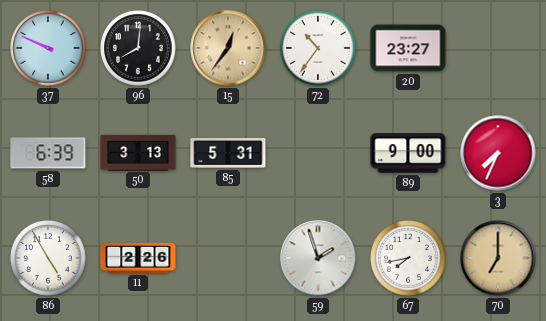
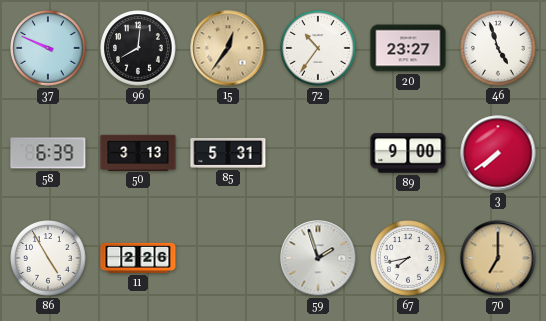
46: none -> 4:57 (498, 48)
3: 7:34 -> 7:39 (498, 153)
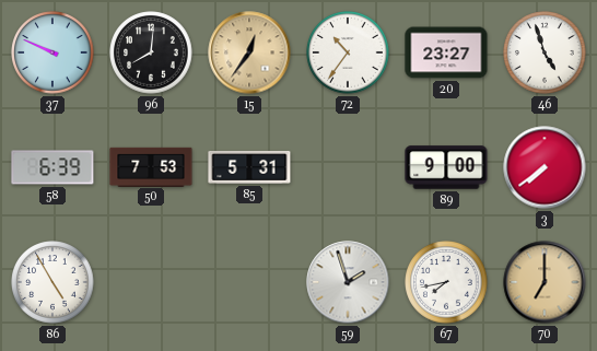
50: 3:13 -> 7:53 (151, 166)
11: 2:26 -> none (138, 258)
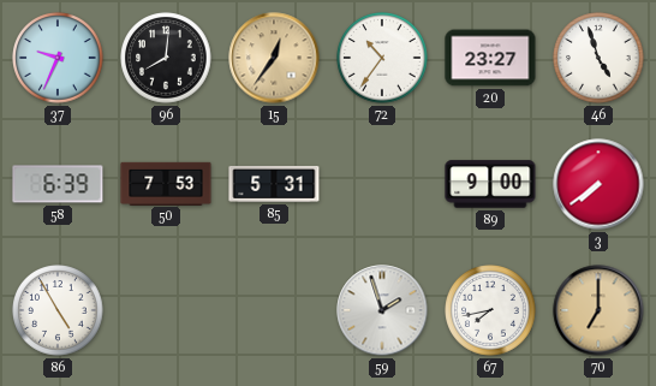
37: 9:49 -> 9:34 (58, 58)
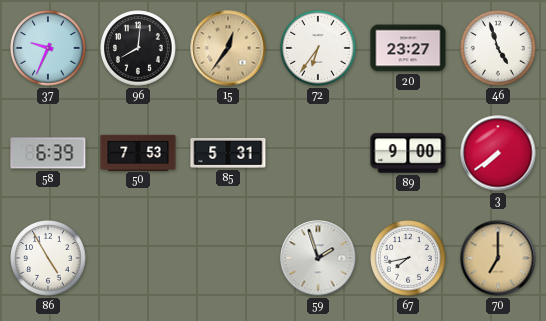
72: 10:36 -> 6:36 (318, 48)
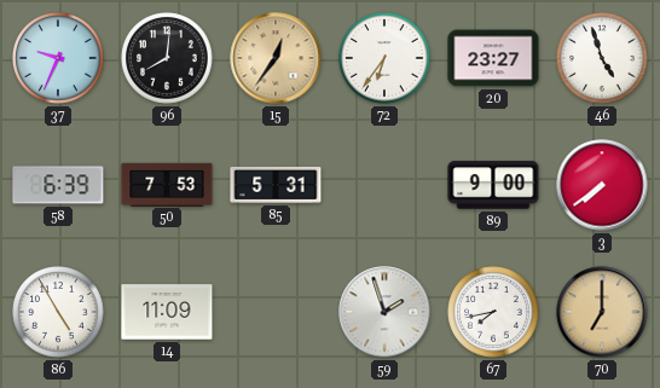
14: none -> 11:09 (167, 312)
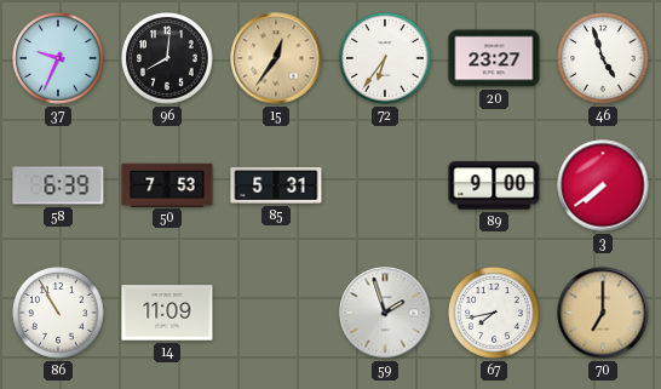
86: 4:55 -> 10:55 (58, 313)
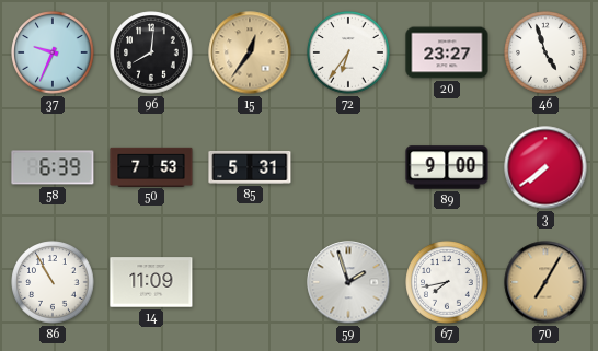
70: 7:00 -> 7:05 (545, 282)
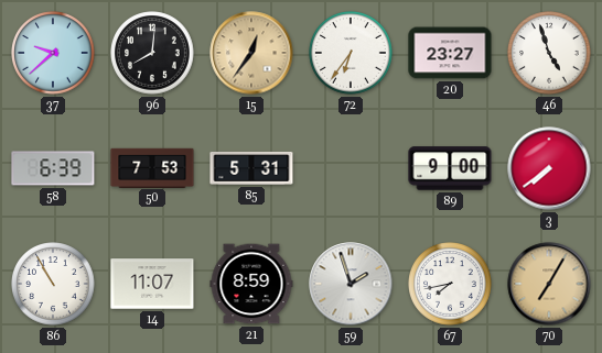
37: 9:34 -> 9:38 (53, 53)
14: 11:09 -> 11:07 (152, 284)
21: none -> 8:59 (251, 284)
